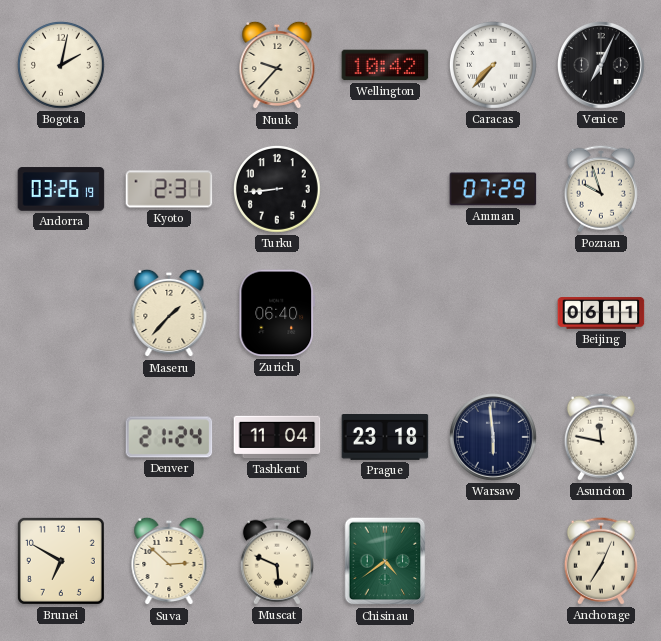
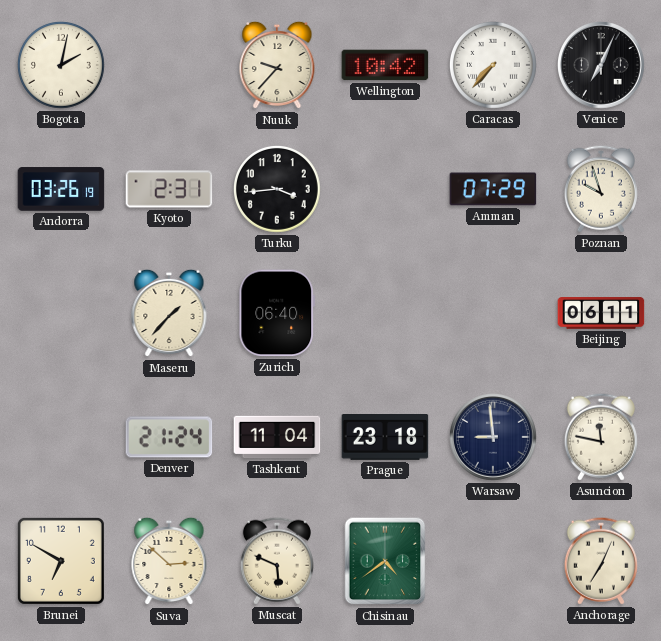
Turku: 8:44 -> 3:44 (278, 190)
Warsaw: 5:59 -> 8:59 (494, 438)
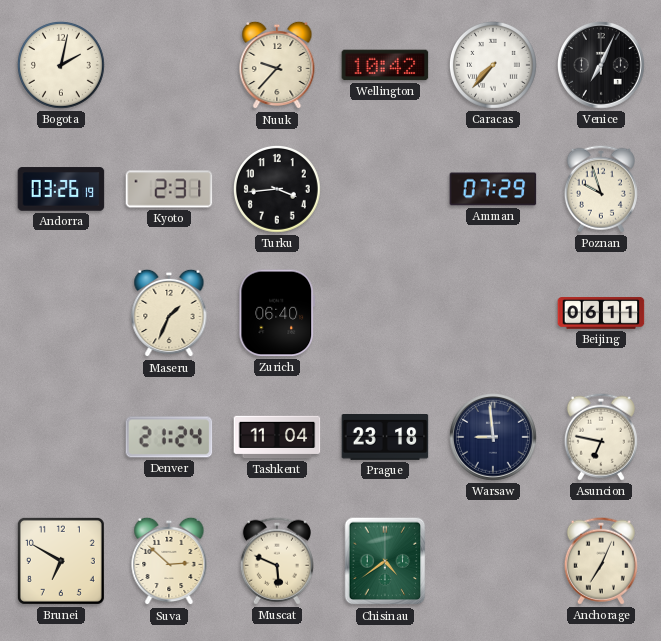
Maseru: 1:37 -> 1:34 (169, 313)
Asuncion: 11:47 -> 6:47 (601, 437)
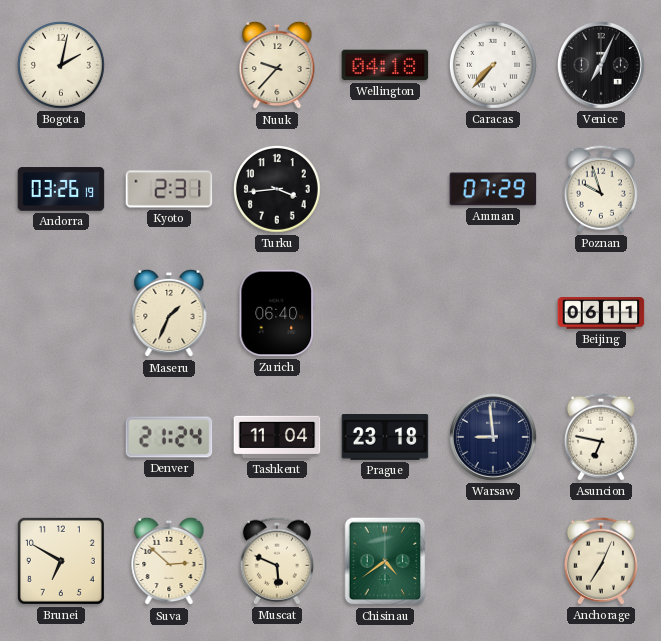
Wellington: 10:42 -> 04:18 (385, 65)
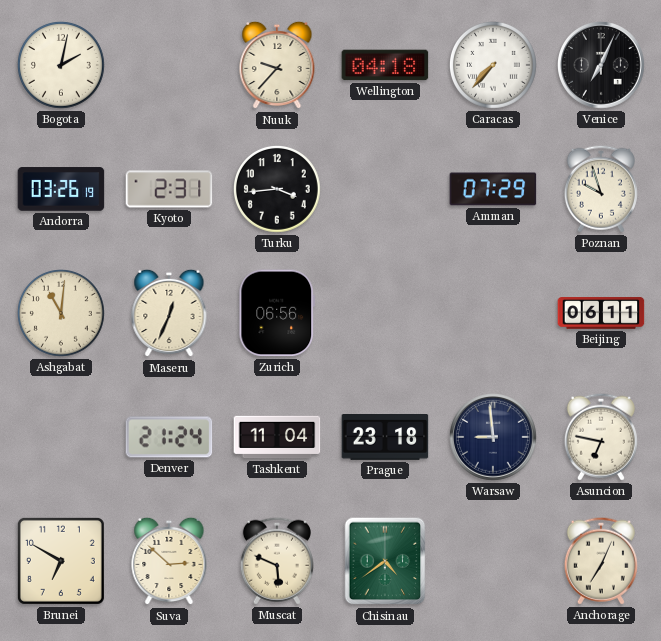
Ashgabat: none -> 11:01 (62, 314)
Maseru: 1:34 -> 12:34 (169, 313)
Zurich: 06:40 -> 06:56 (277, 313)
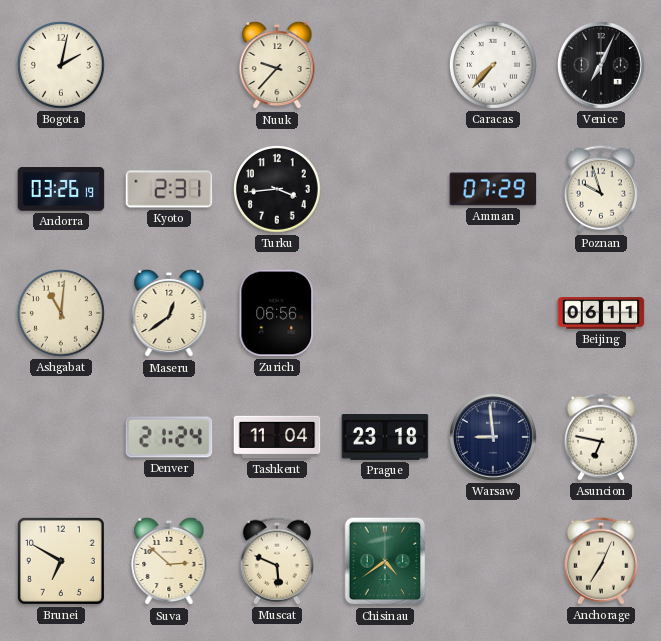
Wellington: 04:18 -> none (385, 65)
Maseru: 12:34 -> 12:39 (169, 313)
